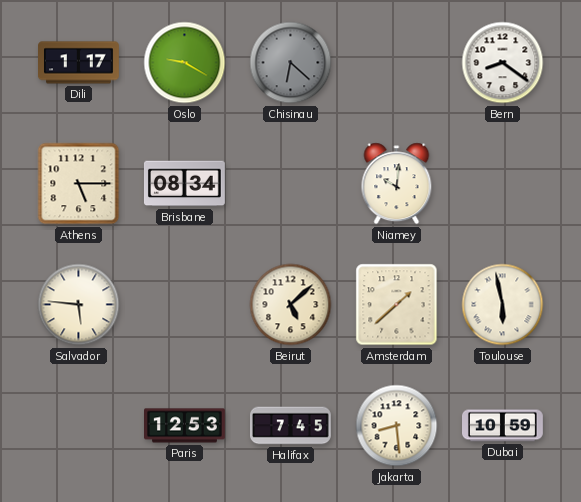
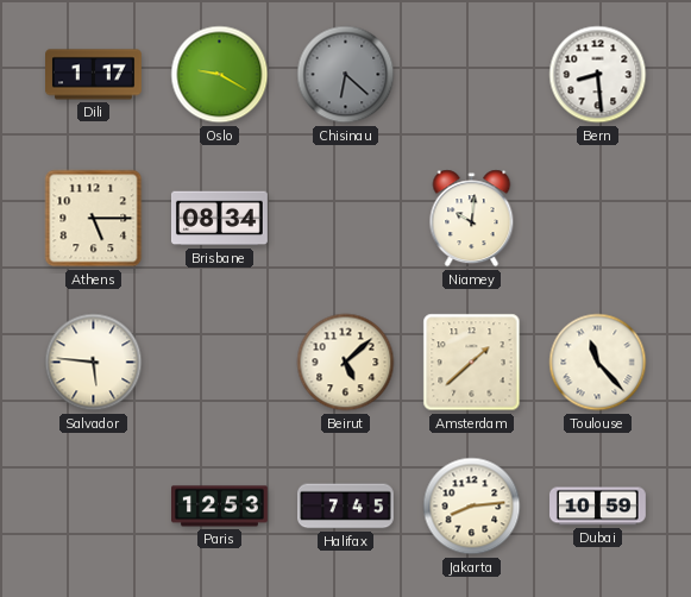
Bern: 8:21 -> 8:29 (598, 75)
Toulouse: 5:58 -> 11:23 (598, 363)
Jakarta: 8:29 -> 8:14 (472, 507)
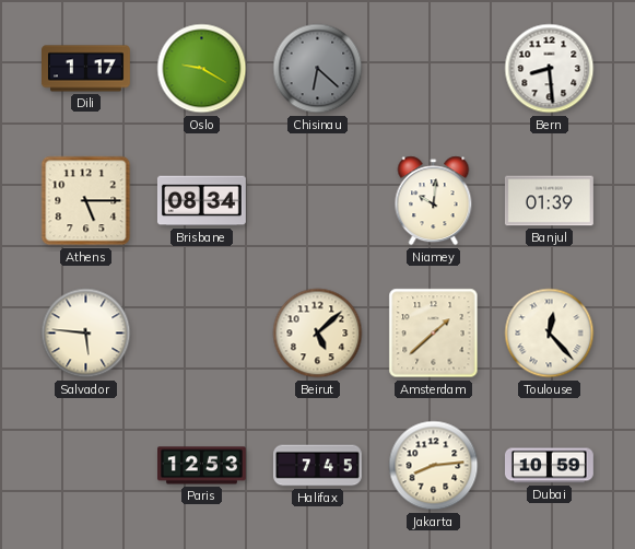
Banjul: none -> 01:39 (549, 201)
Toulouse: 11:23 -> 12:23 (550, 334)
